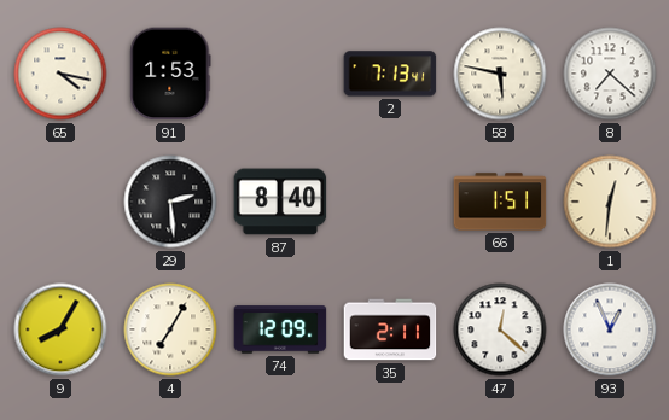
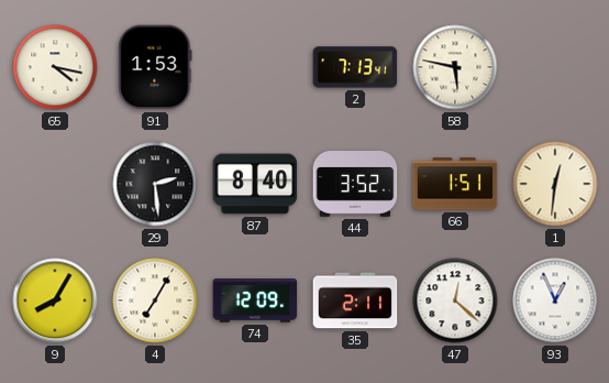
8: 7:22 -> none (610, 74)
44: none -> 3:52 (355, 184)
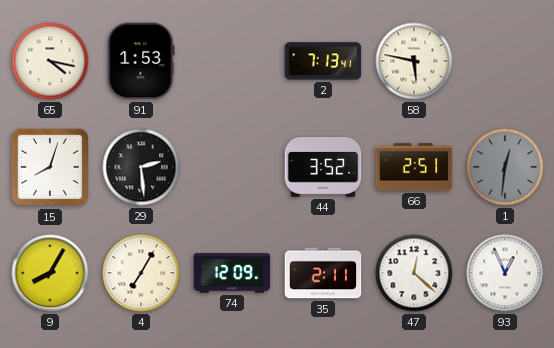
15: none -> 8:03 (50, 167)
87: 8:40 -> none (255, 184)
66: 1:51 -> 2:51 (414, 167)
1 dial: cream -> grey (505, 167)
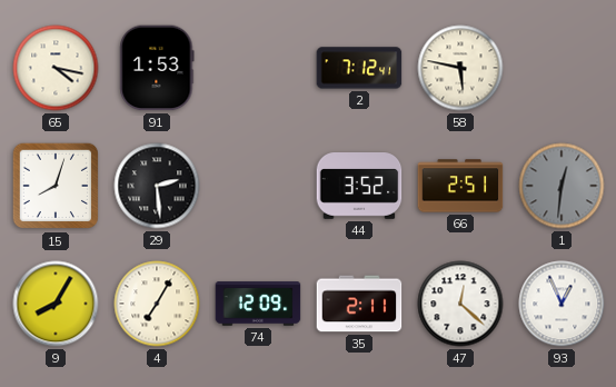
2: 7:13 -> 7:12 (359, 68)
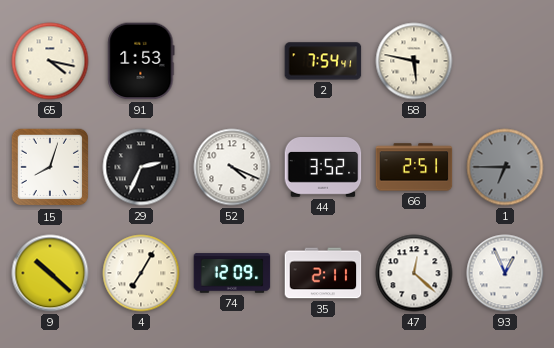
2: 7:12 -> 7:54 (323, 61)
29: 2:29 -> 2:34 (141, 167)
52: none -> 4:19 (232, 167)
1: 12:31 -> 6:45 (505, 167)
9: 8:05 -> 10:22 (50, 273)
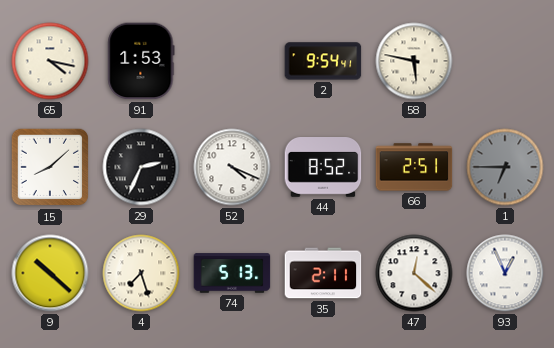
2: 7:54 -> 9:54 (323, 61)
15: 8:03 -> 8:08 (50, 167)
44: 3:52 -> 8:52 (323, 167)
4: 7:05 -> 7:27 (141, 273)
74: 12:09 -> 5:13 (232, 273)
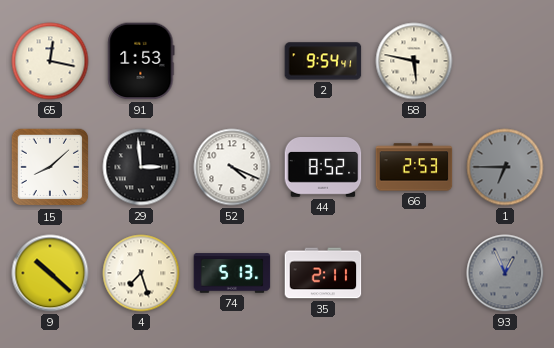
65: 4:17 -> 12:17 (50, 61)
29: 2:34 -> 2:59 (141, 167)
66: 2:51 -> 2:53 (414, 167)
47: 12:22 -> none (414, 273)
93 dial: white -> grey (505, 273)
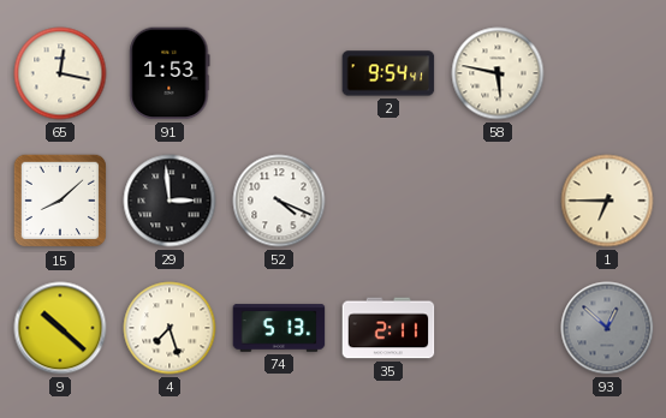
44: 8:52 -> none (323, 167)
66: 2:53 -> none (414, 167)
1 dial: grey -> cream (607, 201)
93: 12:56 -> 12:52 (607, 328)
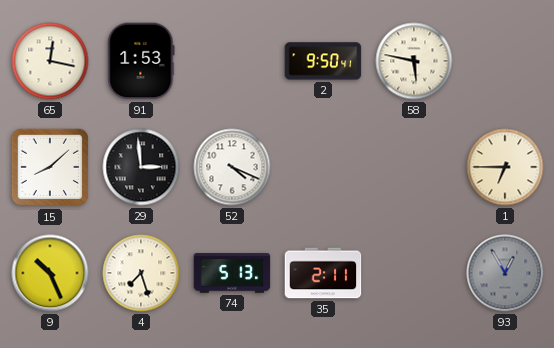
2: 9:54 -> 9:50 (323, 61)
9: 10:22 -> 10:26 (50, 273)
93: 12:52 -> 12:55 (505, 273)
